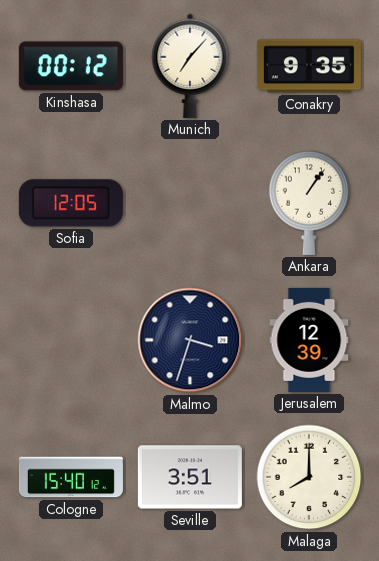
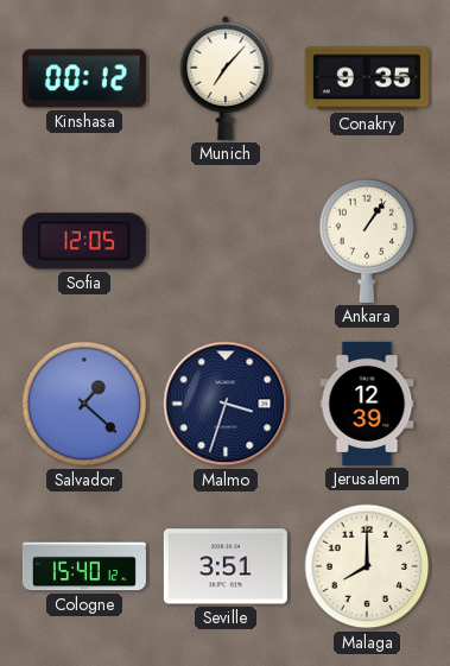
Salvador: none -> 1:22 (84, 404)
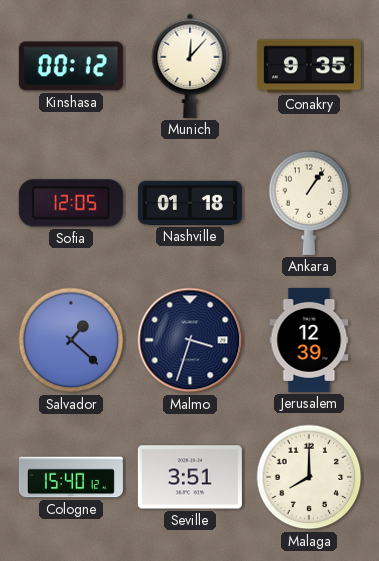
Munich: 7:07 -> 12:07 (190, 66)
Nashville: none -> 01:18 (190, 203)
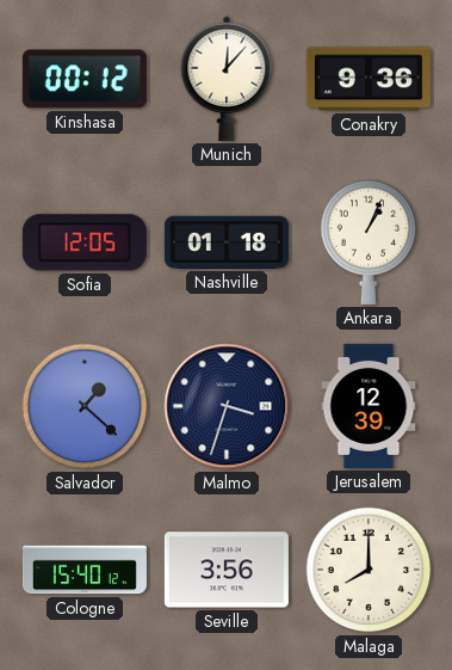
Conakry: 9:35 -> 9:36 (369, 79)
Ankara: 1:06 -> 1:04 (369, 242)
Seville: 3:51 -> 3:56 (227, 570)
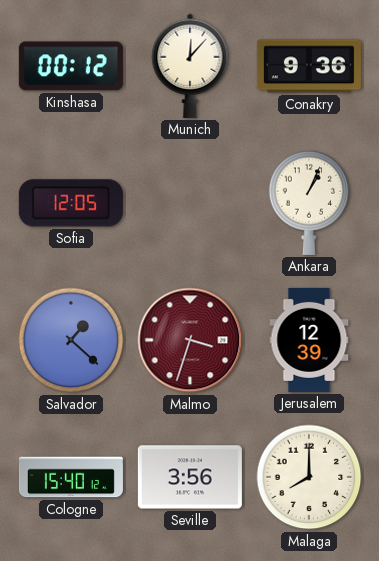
Nashville: 01:18 -> none (227, 242)
Malmo dial: navy -> burgundy (190, 340)
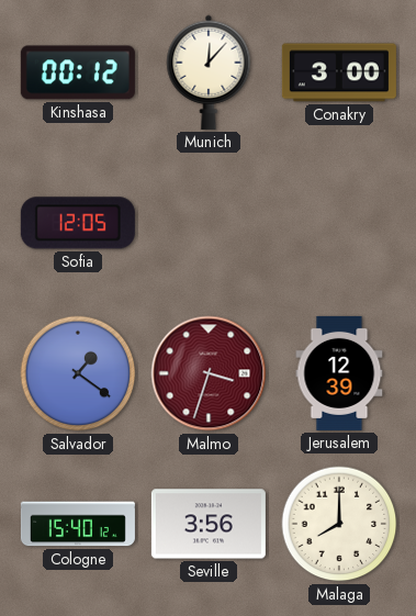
Conakry: 9:36 -> 3:00 (339, 72)
Ankara: 1:04 -> none (309, 203)
Salvador: 1:22 -> 1:21 (78, 373)
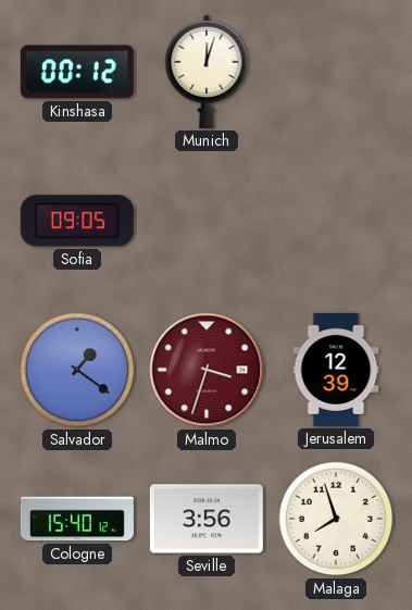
Munich: 12:07 -> 12:03 (207, 72)
Conakry: 3:00 -> none (339, 72)
Sofia: 12:05 -> 09:05 (77, 221)
Malaga: 8:00 -> 7:57 (336, 519)
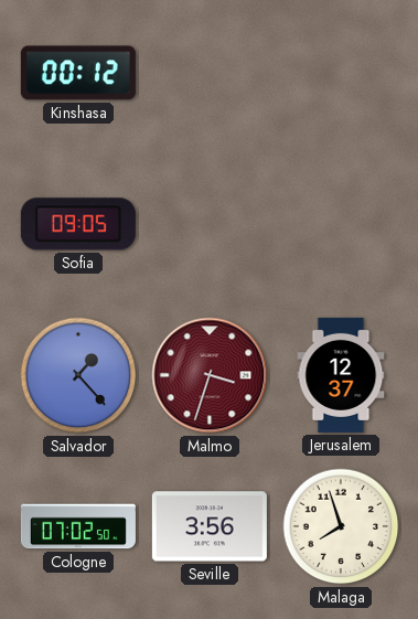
Munich: 12:03 -> none (207, 72)
Salvador: 1:21 -> 1:23 (78, 375)
Jerusalem: 12:39 -> 12:37 (341, 375)
Cologne: 15:40 -> 07:02 (78, 526)
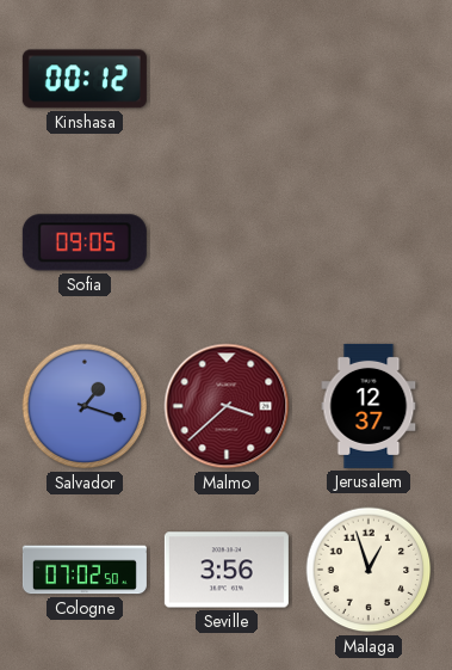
Salvador: 1:23 -> 1:18 (85, 406)
Malmo: 3:33 -> 3:38 (227, 406)
Malaga: 7:57 -> 12:57 (369, 570)
